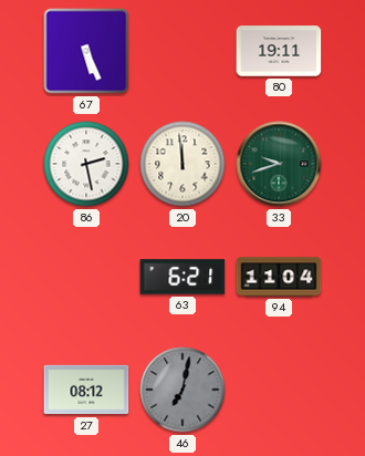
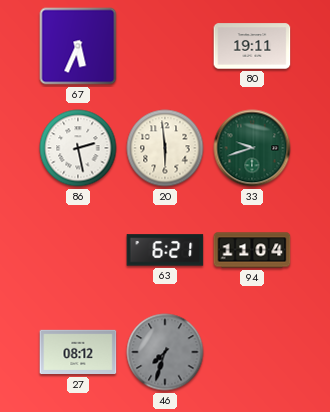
67: 5:26 -> 5:34 (78, 46)
20: 11:59 -> 5:59 (165, 148)
46: 7:02 -> 7:33 (165, 352)
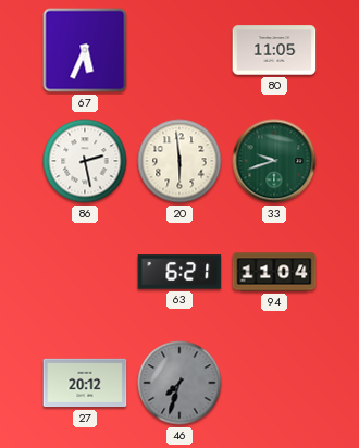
80: 19:11 -> 11:05 (274, 50)
27: 08:12 -> 20:12 (85, 383)
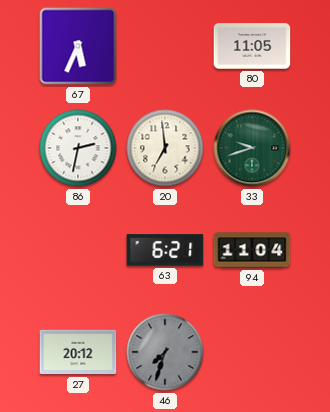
86: 2:28 -> 2:32 (78, 148)
20: 5:59 -> 6:59 (165, 148)
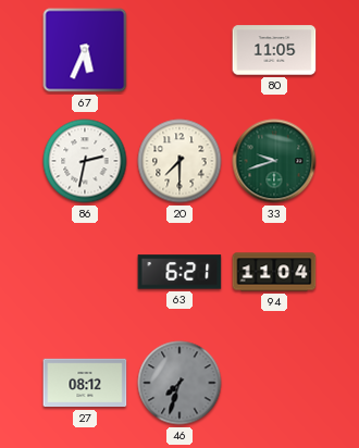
20: 6:59 -> 7:30 (179, 161)
27: 20:12 -> 08:12 (85, 383)
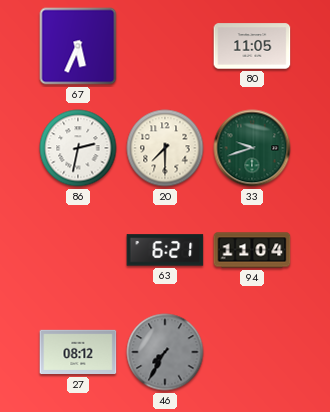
46: 7:33 -> 7:35 (165, 352)
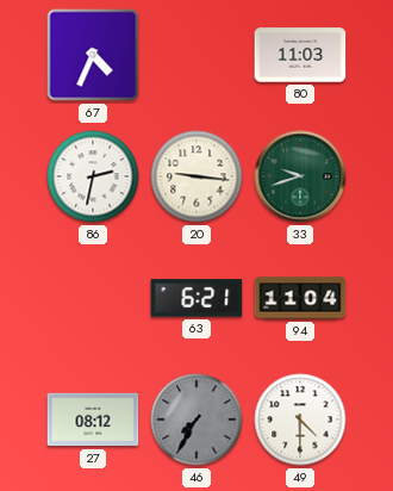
67: 5:34 -> 4:34 (93, 55)
80: 11:05 -> 11:03 (300, 55)
20: 7:30 -> 9:16 (196, 176)
49: none -> 4:30 (300, 419)
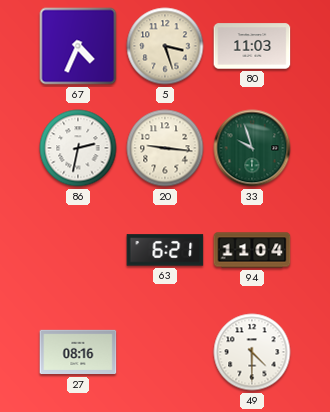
5: none -> 3:27 (165, 46)
33: 9:42 -> 9:57 (252, 148)
27: 08:12 -> 08:16 (78, 352)
46: 7:35 -> none (196, 419)
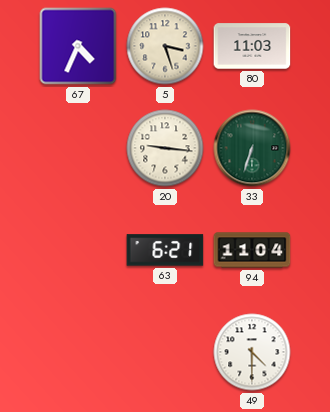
86: 2:32 -> none (78, 148)
33: 9:57 -> 6:33 (252, 148)
27: 08:16 -> none (78, 352)
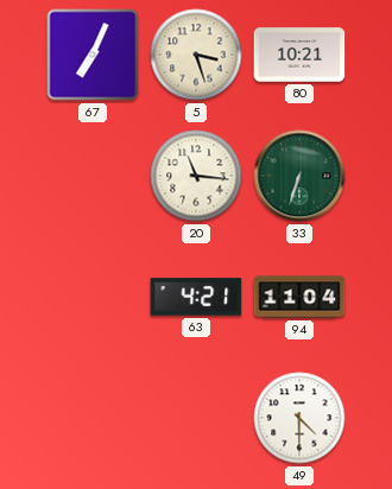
67: 4:34 -> 7:04 (93, 55)
80: 11:03 -> 10:21 (299, 55)
20: 9:16 -> 11:16 (196, 176)
63: 6:21 -> 4:21 (196, 297)
